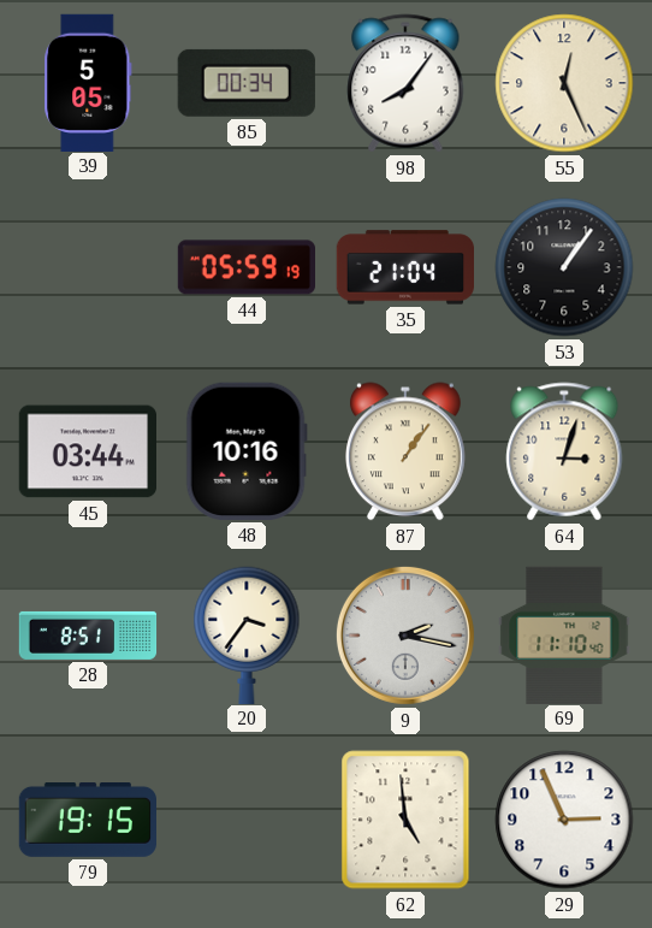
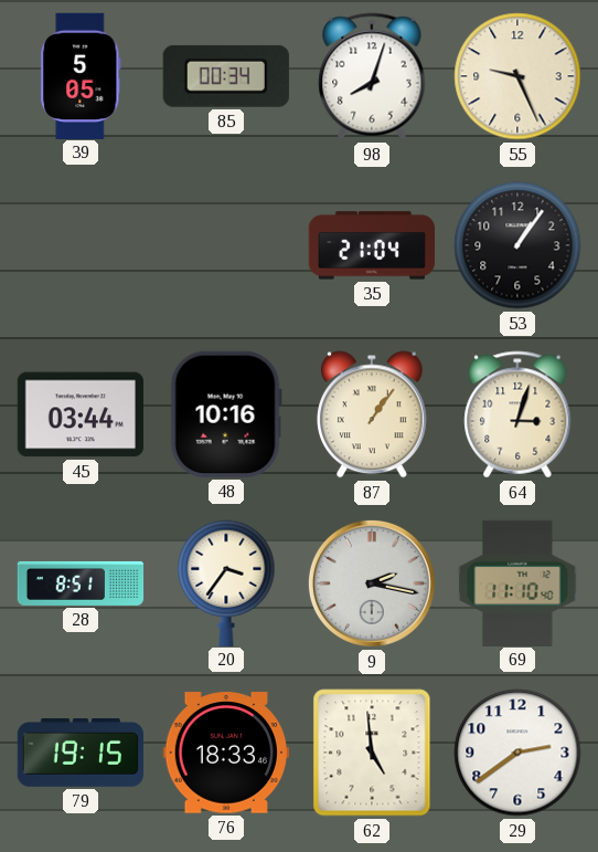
98: 8:06 -> 8:03 (372, 76)
55: 12:26 -> 9:26 (517, 76)
44: 05:59 -> none (245, 267)
76: none -> 18:33 (226, 753)
29: 2:56 -> 2:39 (517, 753)
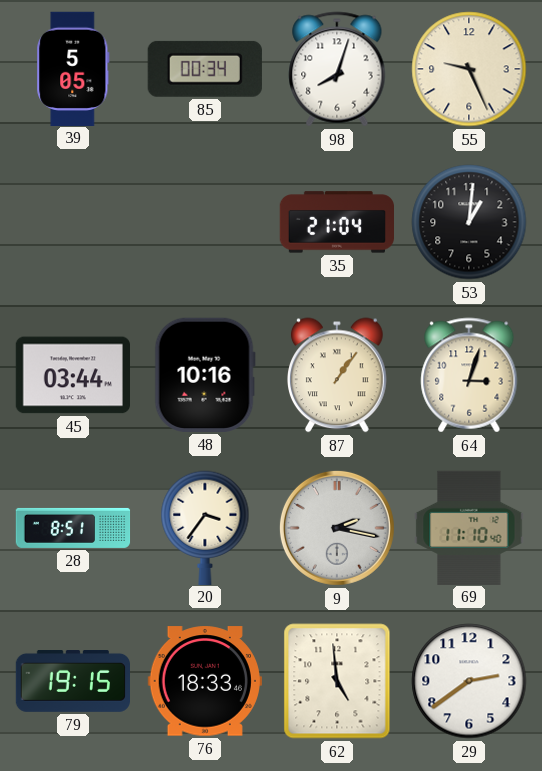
53: 1:06 -> 1:01 (469, 222)
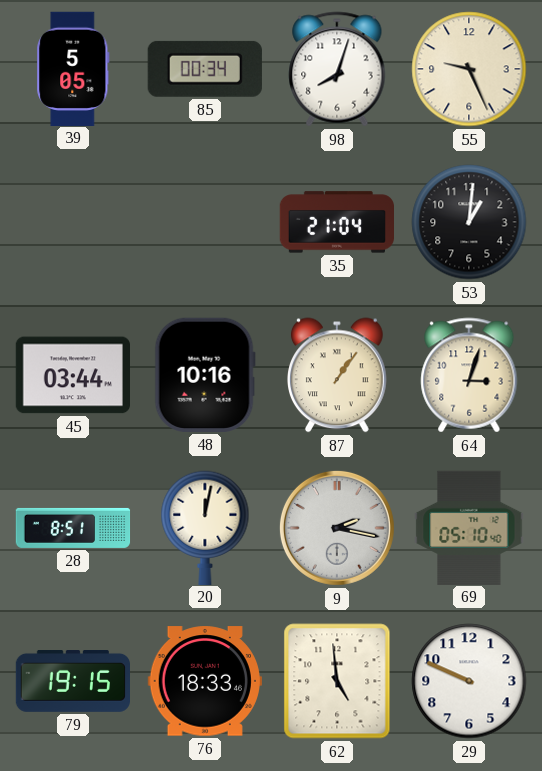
20: 3:36 -> 12:02 (205, 527)
69: 11:10 -> 05:10 (469, 527)
29: 2:39 -> 9:49 (469, 681)
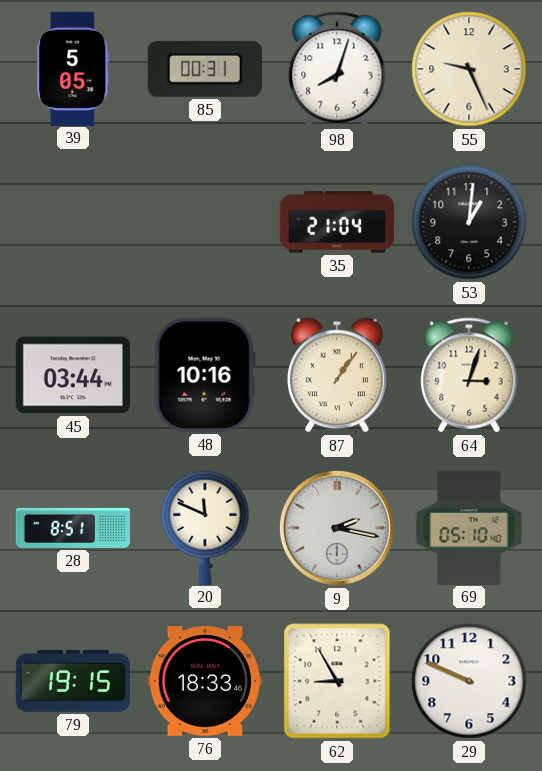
85: 00:34 -> 00:31 (205, 69)
20: 12:02 -> 11:49 (205, 527)
62: 4:59 -> 8:55 (337, 681)
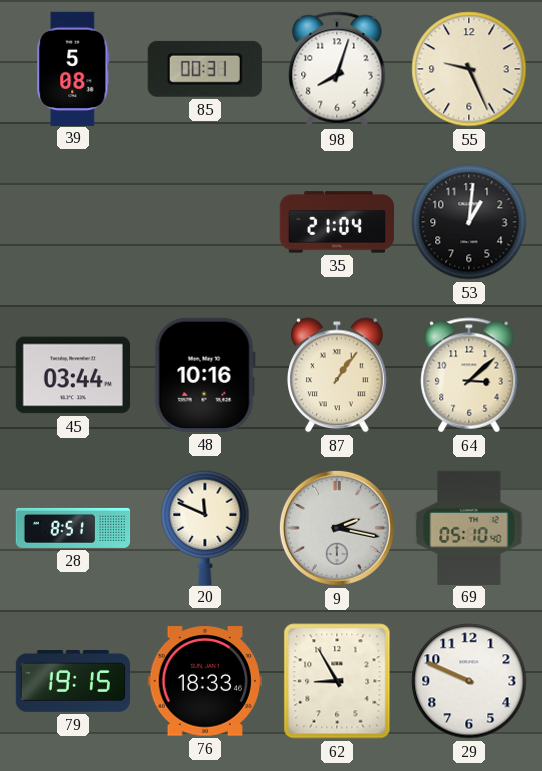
39: 5:05 -> 5:08 (73, 68)
64: 3:03 -> 3:08 (469, 375)
